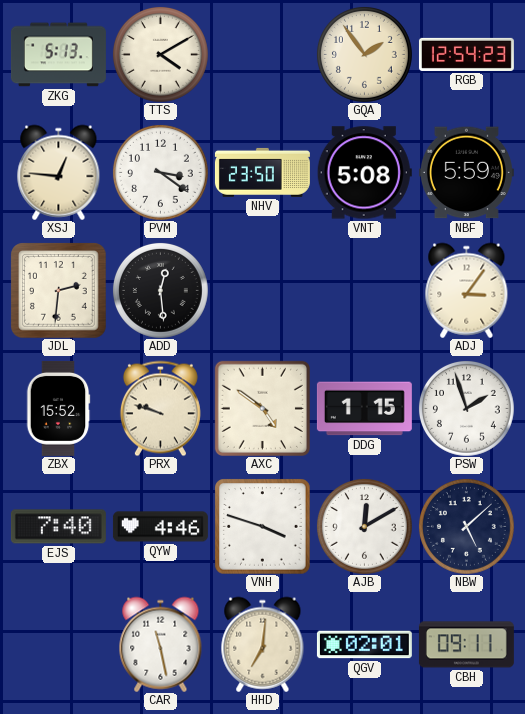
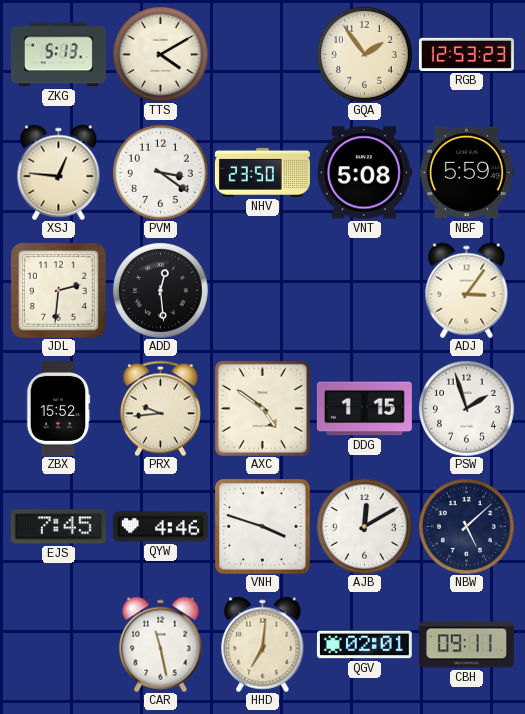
RGB: 12:54 -> 12:53 (466, 54)
PRX: 9:48 -> 9:44 (160, 408)
EJS: 7:40 -> 7:45 (58, 527)
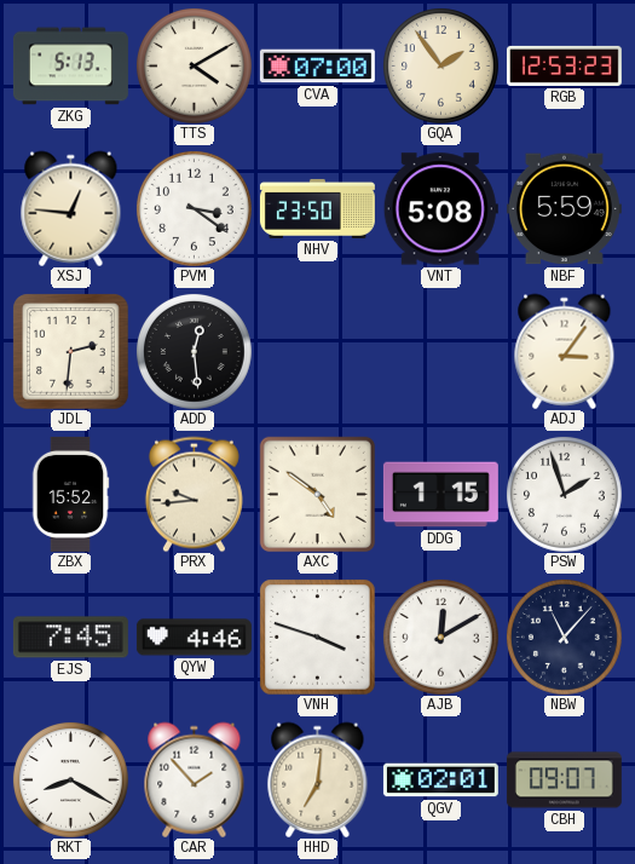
CVA: none -> 07:00 (317, 67)
NBW: 5:08 -> 11:07 (564, 637)
RKT: none -> 8:20 (70, 779)
CAR: 11:28 -> 1:53 (195, 779)
CBH: 09:11 -> 09:07 (564, 781)
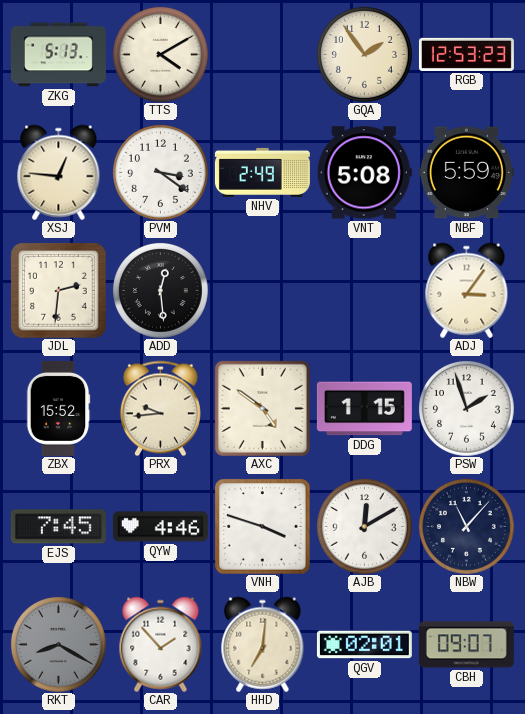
CVA: 07:00 -> none (317, 67)
NHV: 23:50 -> 2:49 (262, 172)
RKT dial: white -> grey (58, 644)
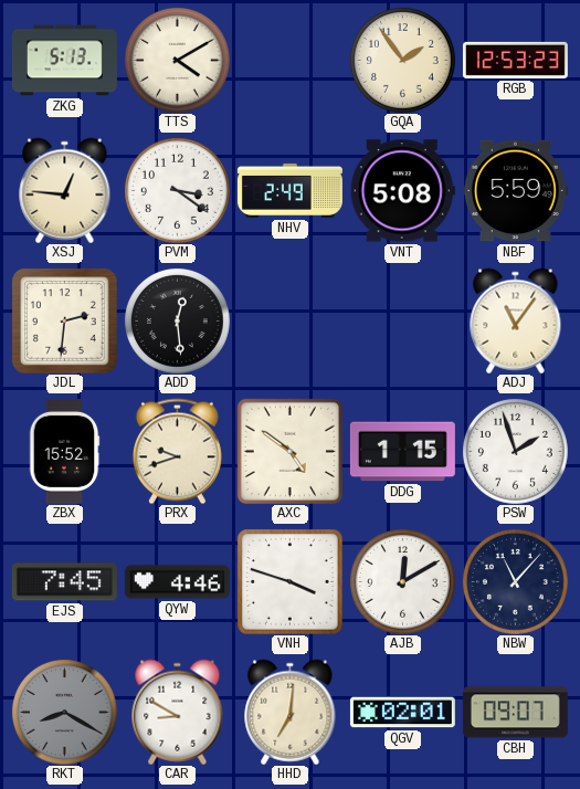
ADJ: 3:06 -> 11:06 (516, 320)
PRX: 9:44 -> 9:42 (177, 451)
CAR: 1:53 -> 8:50 (178, 712)
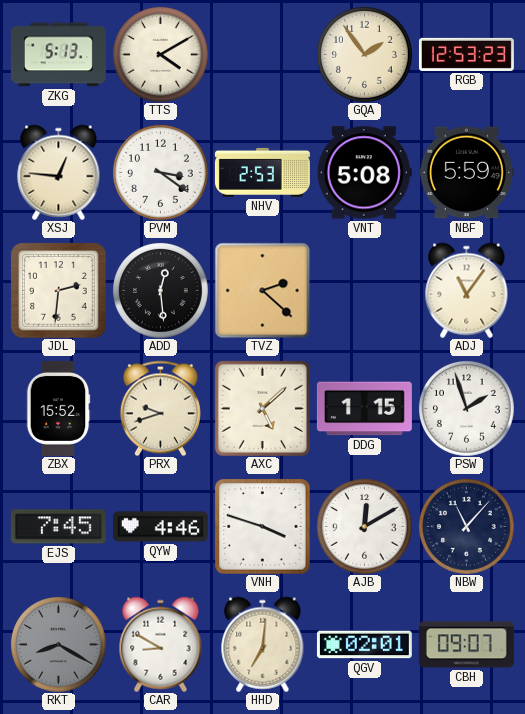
NHV: 2:49 -> 2:53 (262, 172)
TVZ: none -> 2:22 (262, 290)
AXC: 4:51 -> 5:08 (262, 408)
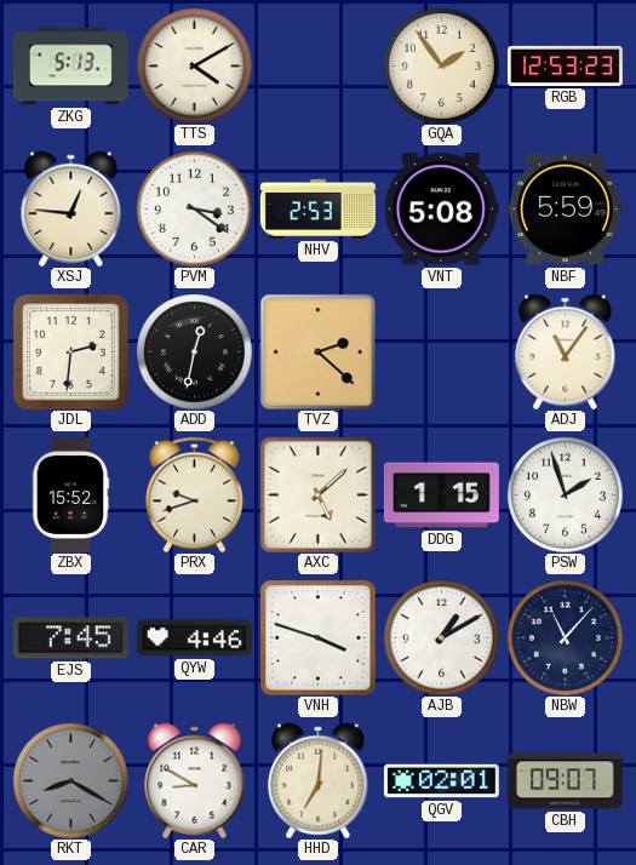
ADD: 12:29 -> 12:32 (194, 351)
AJB: 12:10 -> 1:10 (441, 637)
